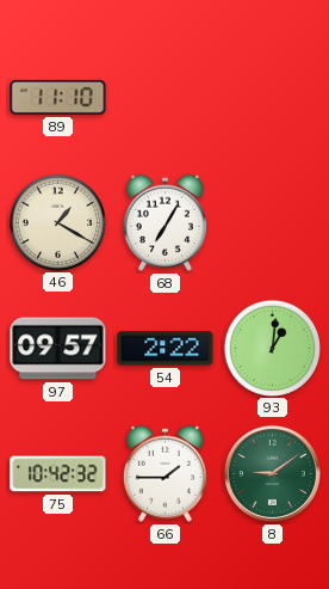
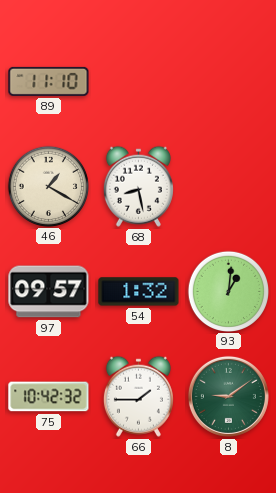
68: 7:05 -> 8:28 (138, 186)
54: 2:22 -> 1:32 (139, 292)
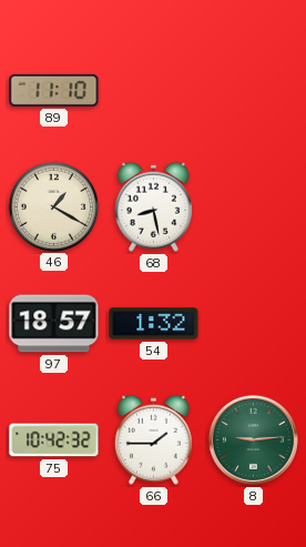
97: 09:57 -> 18:57 (54, 324)
93: 1:01 -> none (228, 291)
8: 9:09 -> 9:14 (253, 439)
